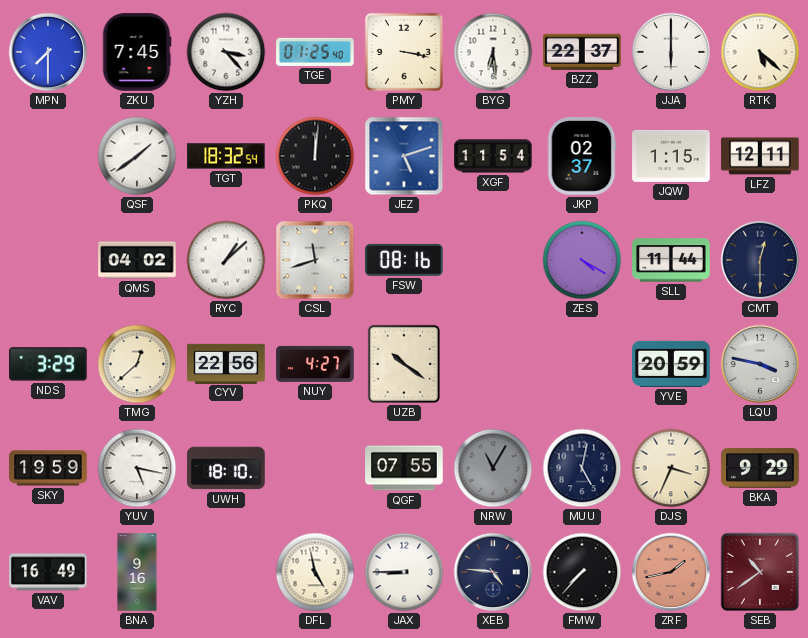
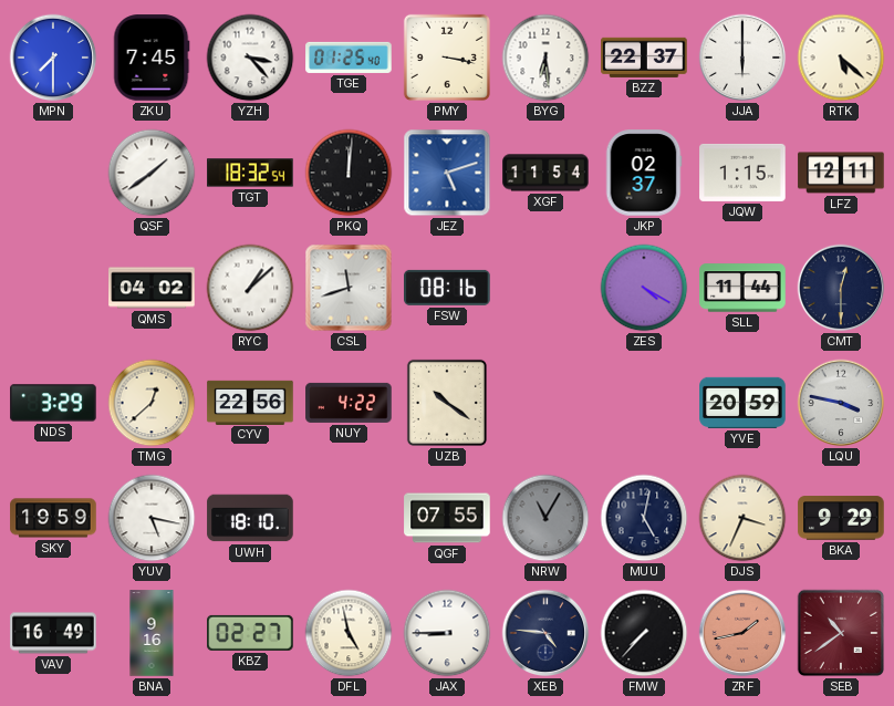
NUY: 4:27 -> 4:22 (349, 403)
KBZ: none -> 02:27 (250, 633)
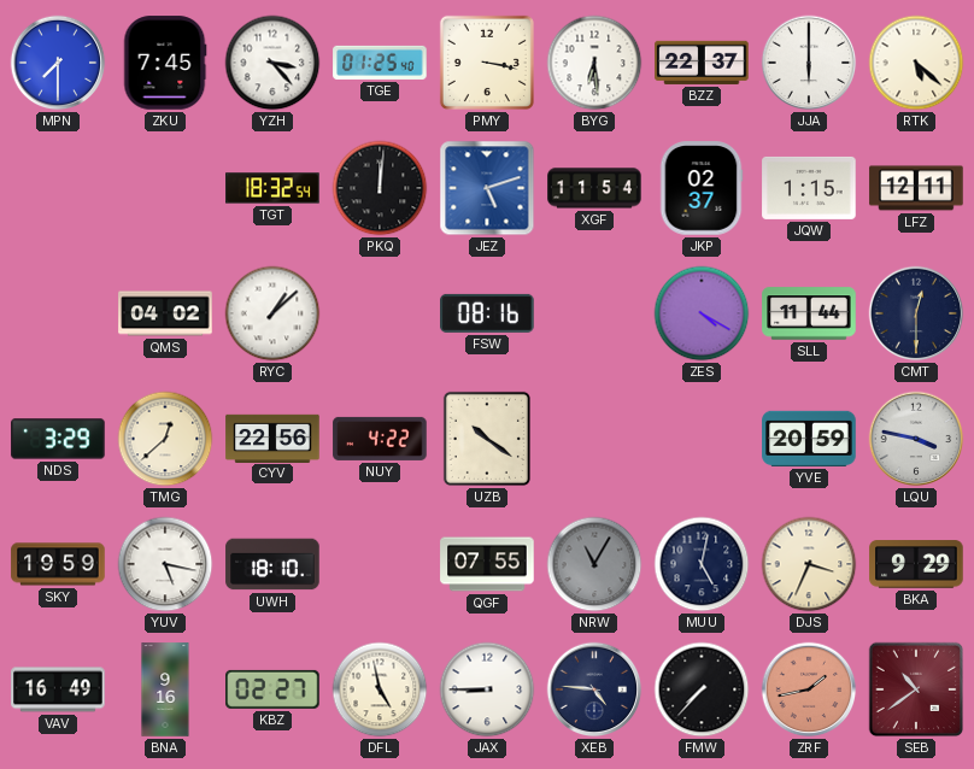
QSF: 1:39 -> none (152, 173)
CSL: 11:42 -> none (349, 288)
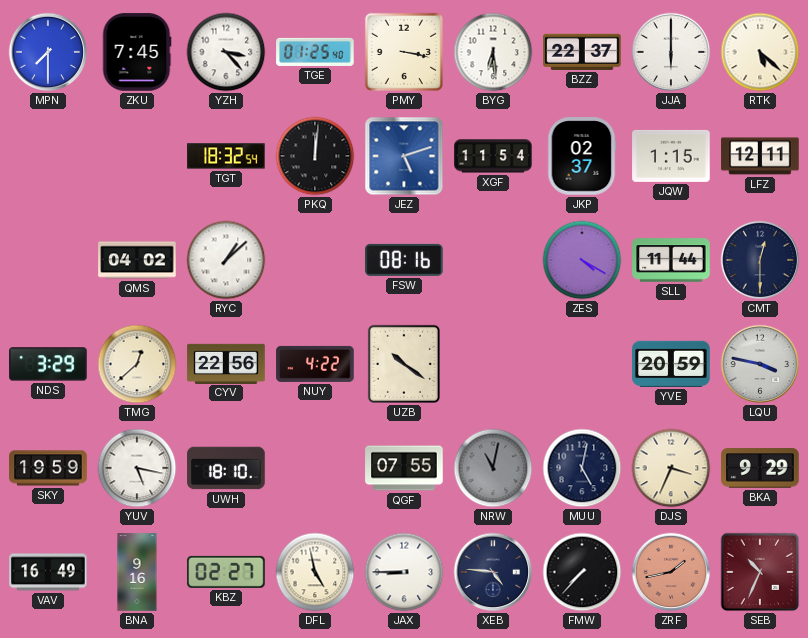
NRW: 11:05 -> 11:02 (493, 468)
SEB: 10:39 -> 10:34 (760, 572)
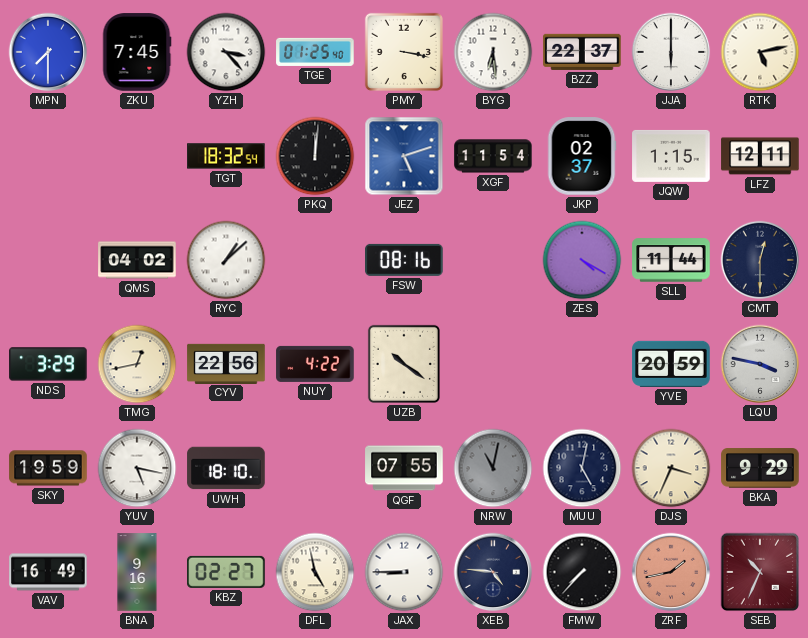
RTK: 5:22 -> 5:13 (760, 52)
TMG: 12:38 -> 12:43 (137, 364)
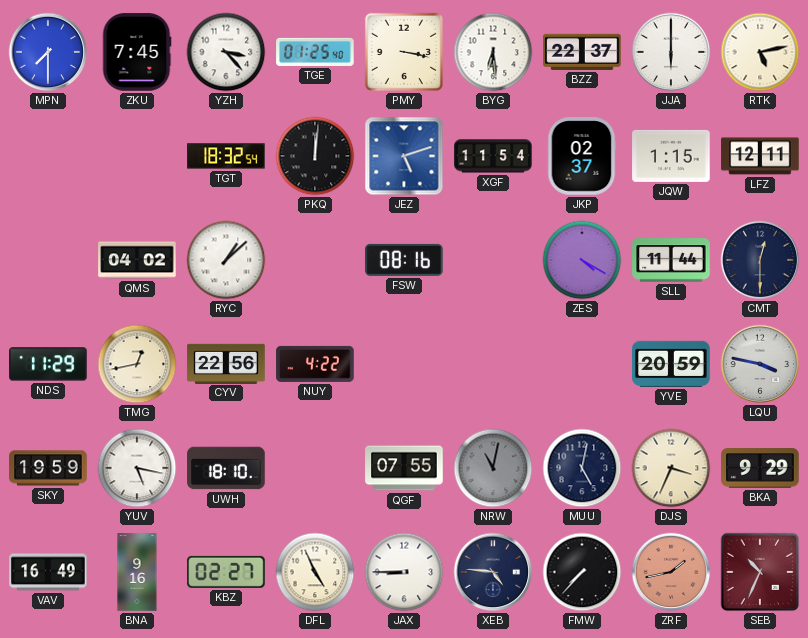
NDS: 3:29 -> 11:29 (48, 364)
UZB: 10:21 -> none (404, 364)
DFL: 4:58 -> 4:56 (315, 572)
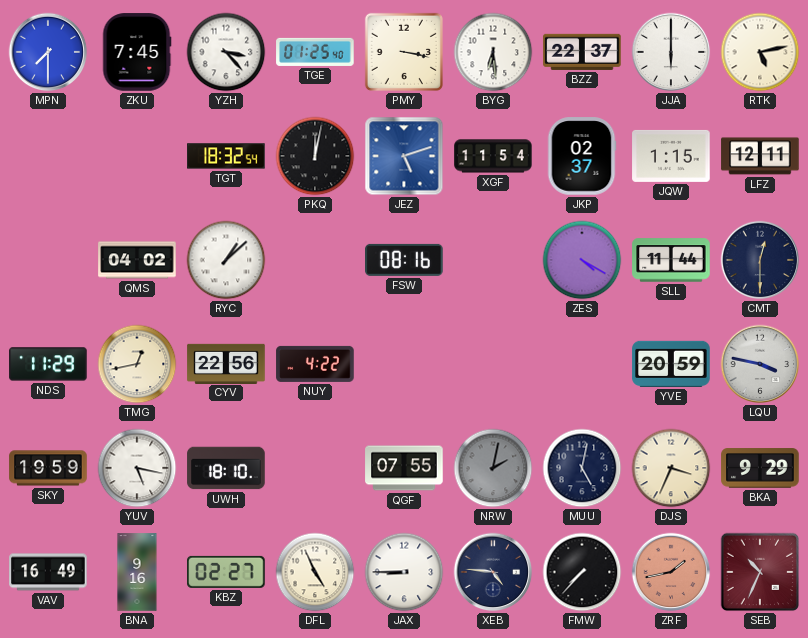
PKQ: 12:01 -> 12:02 (315, 156)
NRW: 11:02 -> 2:02 (493, 468)
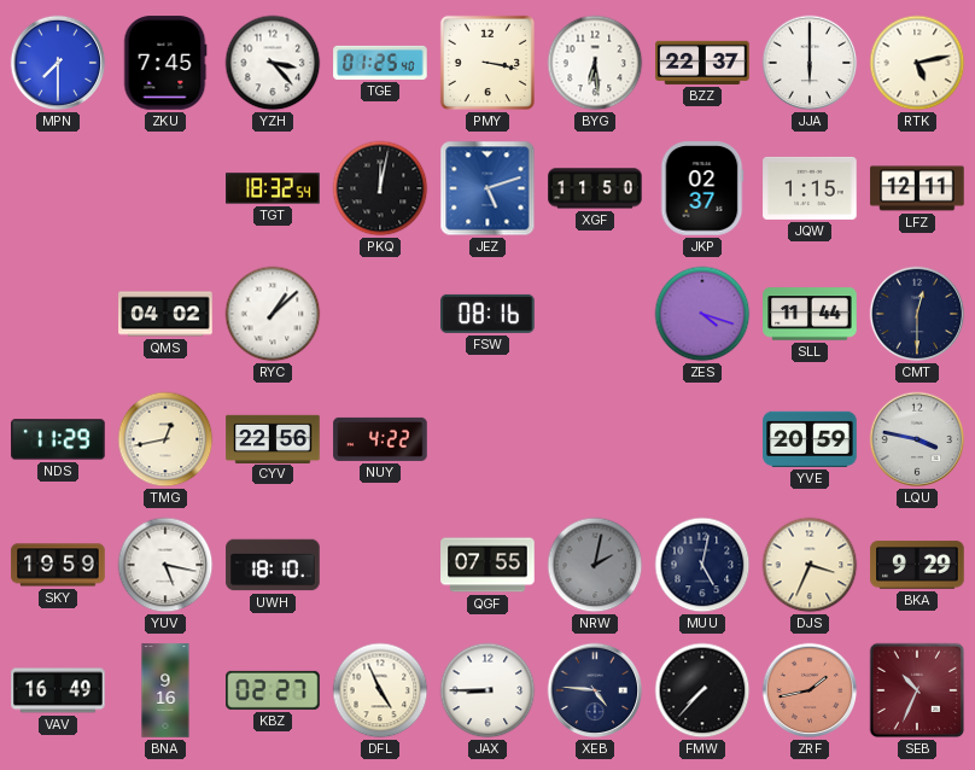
XGF: 11:54 -> 11:50 (595, 188)
ZES: 4:20 -> 4:18 (702, 314)
